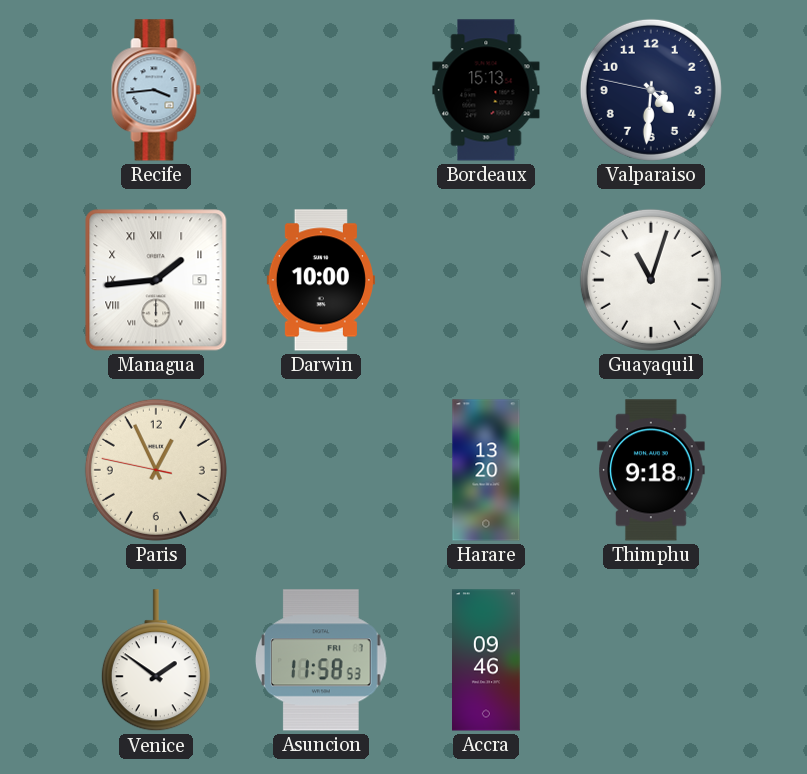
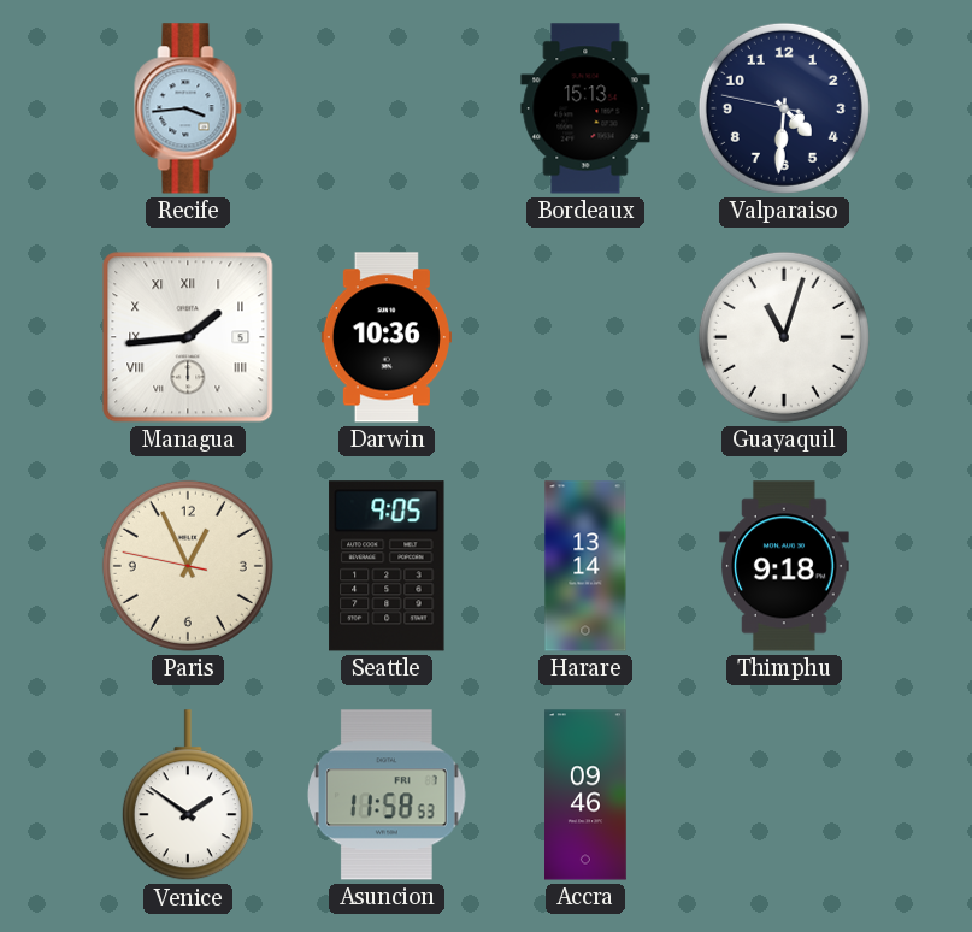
Darwin: 10:00 -> 10:36 (387, 337)
Seattle: none -> 9:05 (387, 566)
Harare: 13:20 -> 13:14 (585, 566)
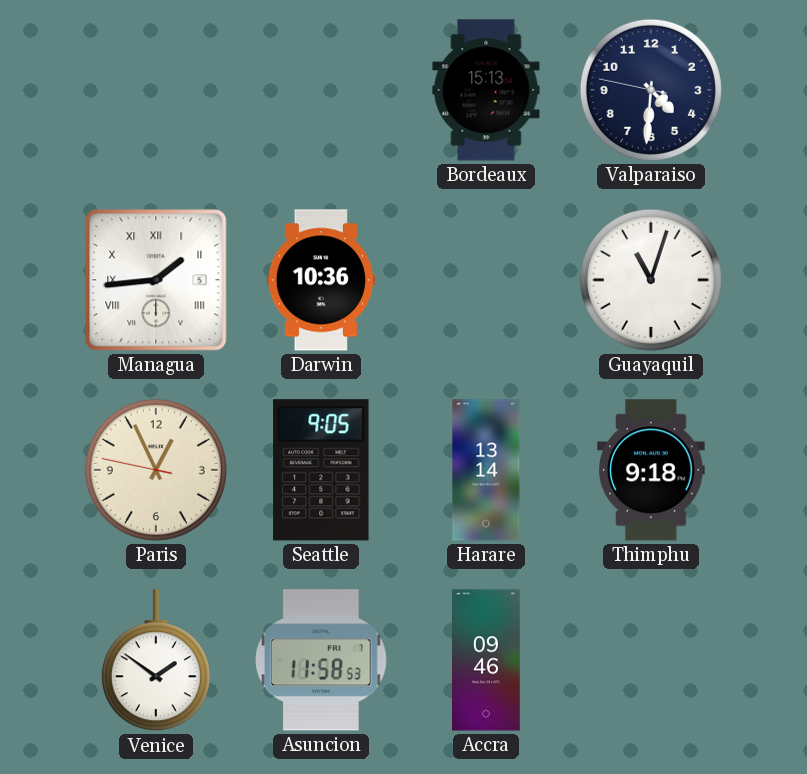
Recife: 3:44 -> none (188, 108)
